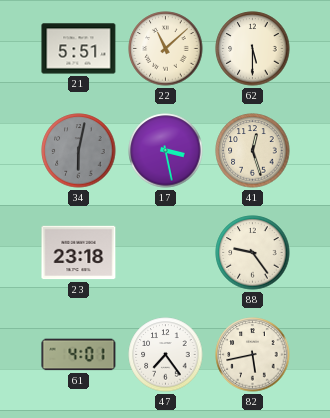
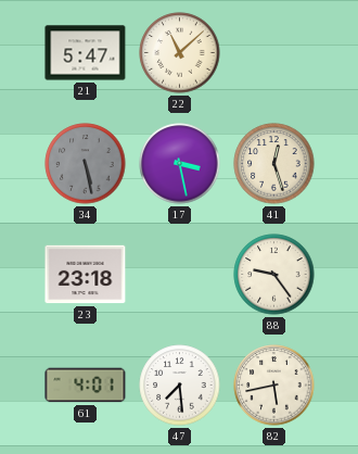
21: 5:51 -> 5:47 (86, 53)
62: 5:30 -> none (253, 49)
34: 6:02 -> 5:28 (86, 164)
47: 7:24 -> 7:29 (180, 386)
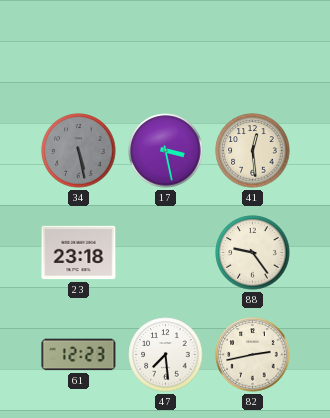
21: 5:47 -> none (86, 53)
22: 11:08 -> none (180, 53)
41: 12:27 -> 12:29 (253, 151)
61: 4:01 -> 12:23 (79, 355)
82: 5:43 -> 2:43 (253, 355)
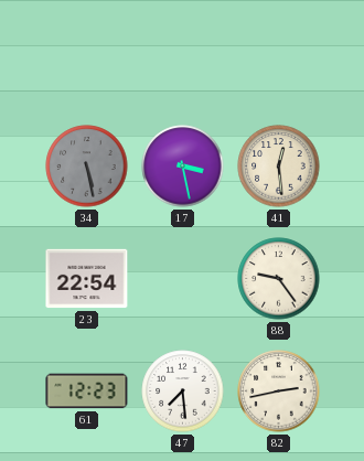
23: 23:18 -> 22:54 (87, 279)
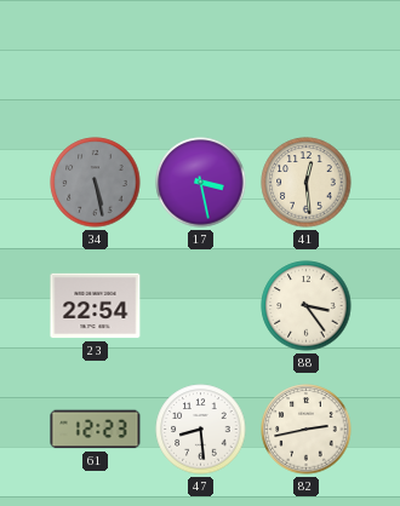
88: 9:24 -> 3:24 (307, 306)
47: 7:29 -> 8:29 (201, 430)
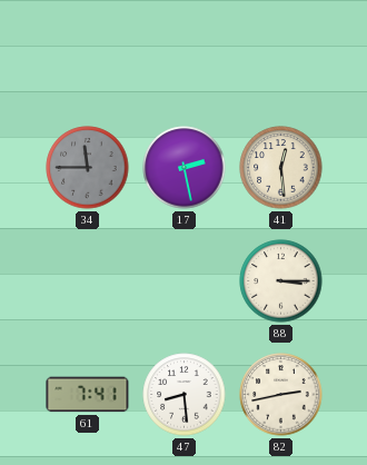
34: 5:28 -> 11:45 (88, 168)
17: 3:28 -> 2:28 (185, 168)
23: 22:54 -> none (96, 306)
88: 3:24 -> 3:15 (281, 281)
61: 12:23 -> 7:41 (88, 395)
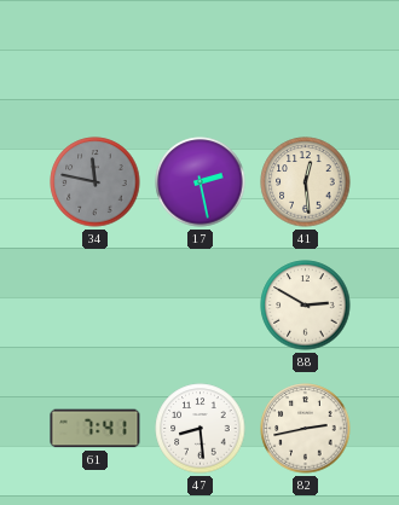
34: 11:45 -> 11:47 (96, 182)
88: 3:15 -> 2:50 (306, 306)
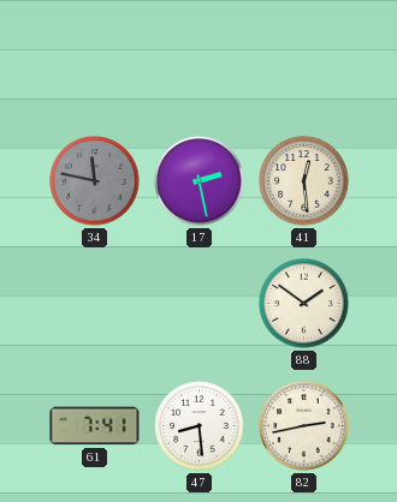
88: 2:50 -> 1:51 (304, 304)
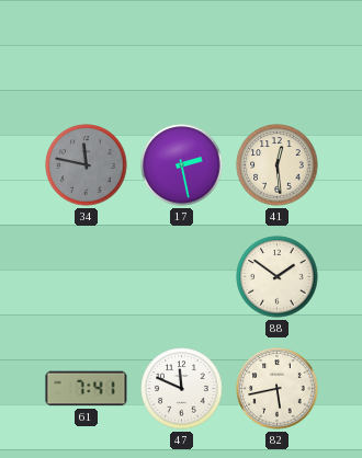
47: 8:29 -> 11:49 (182, 389)
82: 2:43 -> 5:43 (278, 389)
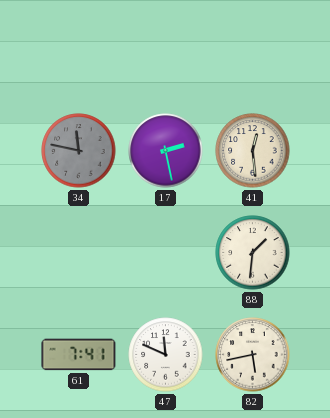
88: 1:51 -> 1:31 (253, 253)
